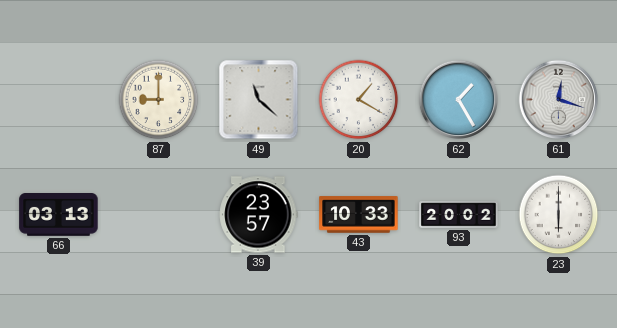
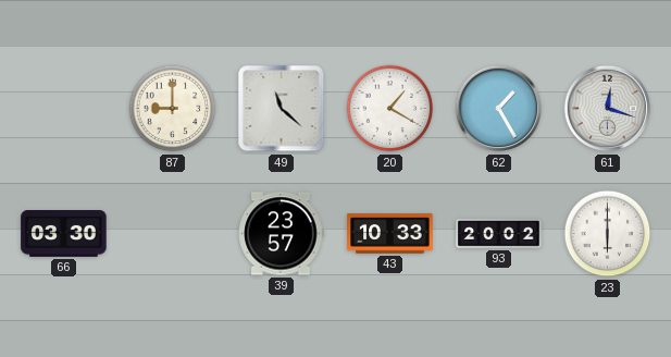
66: 03:13 -> 03:30 (64, 234)
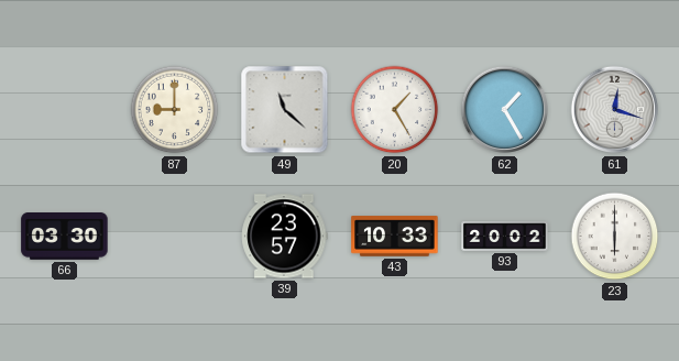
20: 1:20 -> 1:25 (395, 110)
